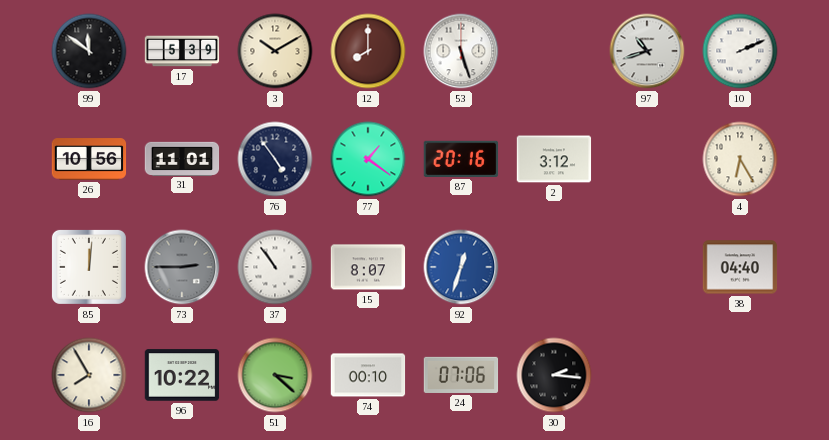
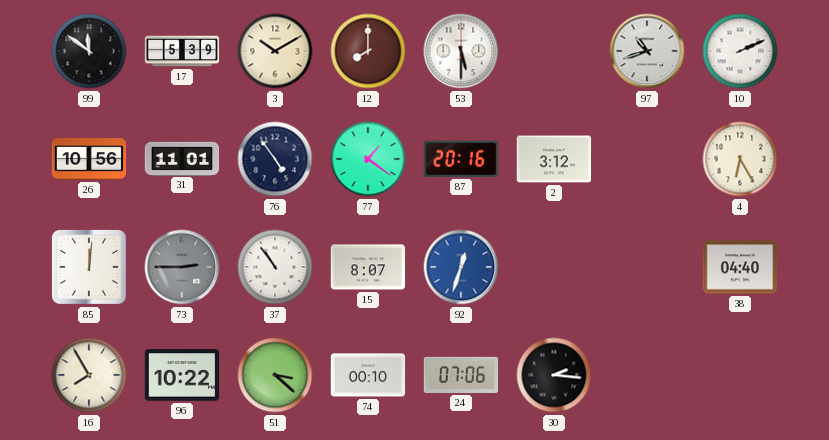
53: 5:27 -> 5:30 (461, 51)
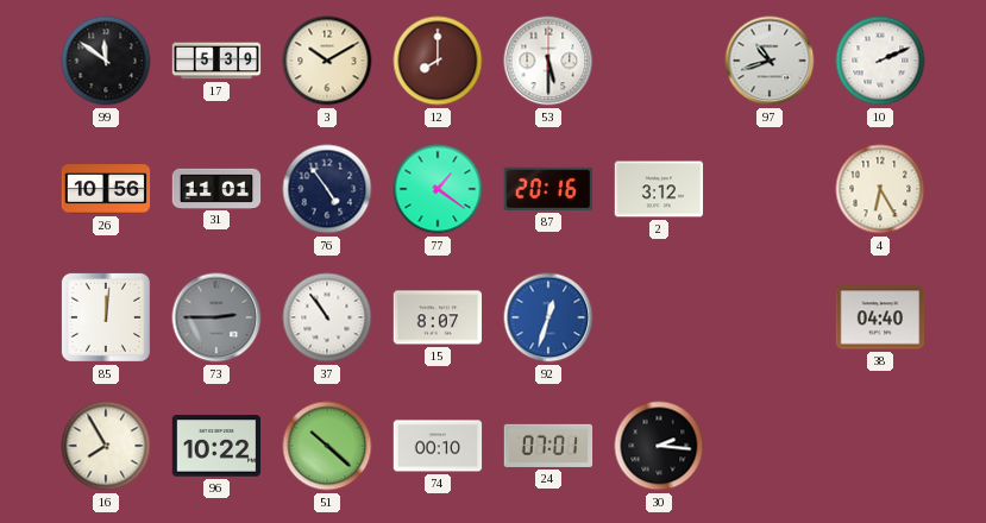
51: 3:22 -> 10:22 (327, 446)
24: 07:06 -> 07:01 (548, 446)
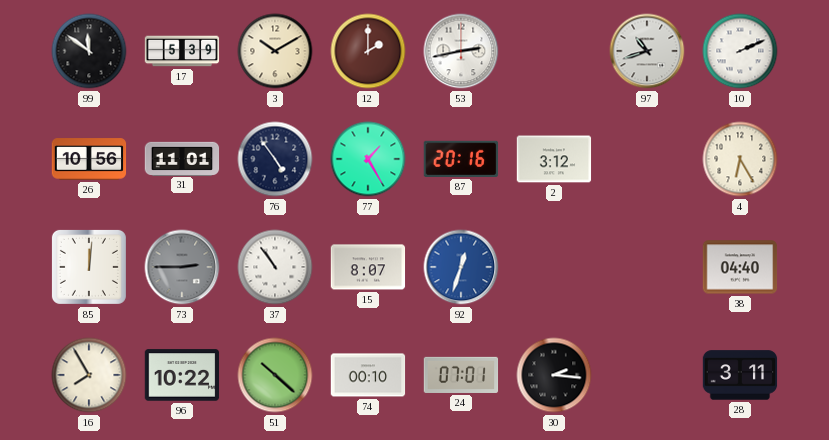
12: 8:00 -> 2:00 (368, 51)
53: 5:30 -> 2:43 (461, 51)
77: 1:21 -> 1:25 (368, 159)
28: none -> 3:11 (740, 375)
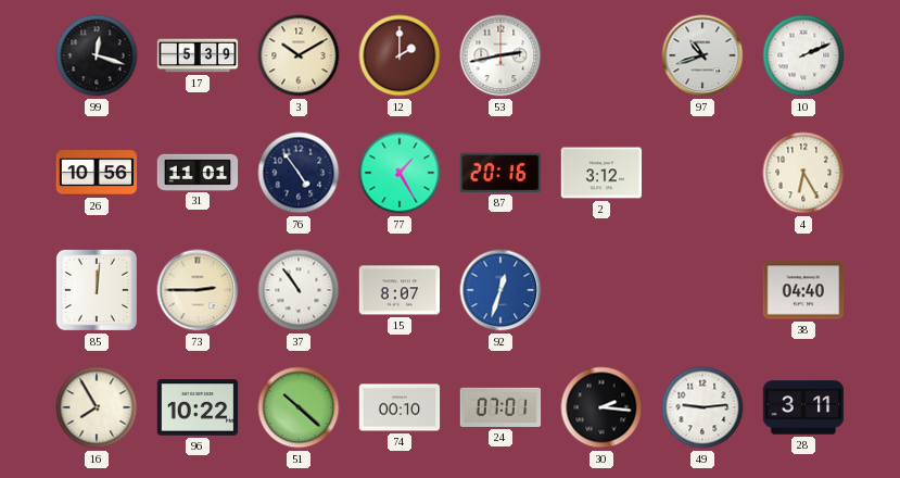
99: 11:51 -> 12:18 (97, 55)
73 dial: grey -> cream (198, 290)
49: none -> 9:14 (702, 407)
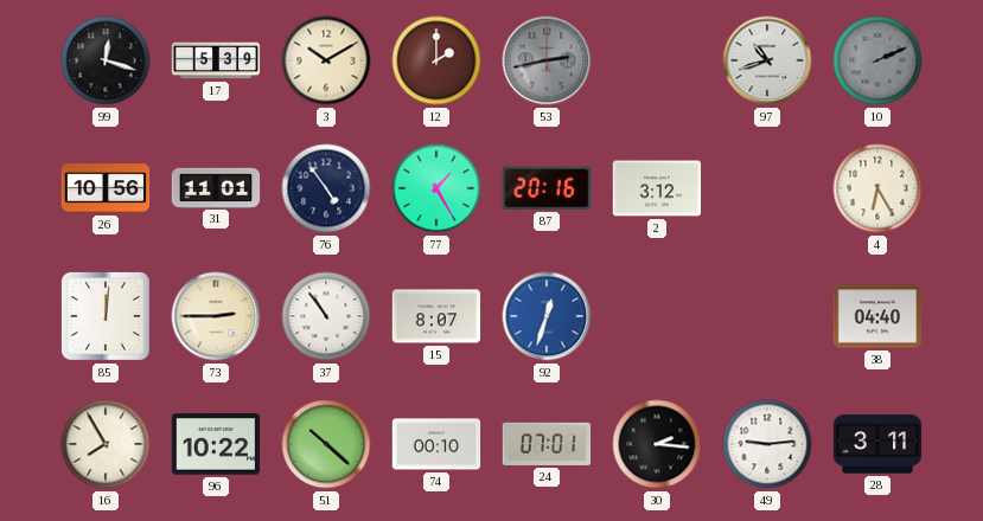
53 dial: white -> grey (547, 60)
10 dial: white -> grey (877, 60)
